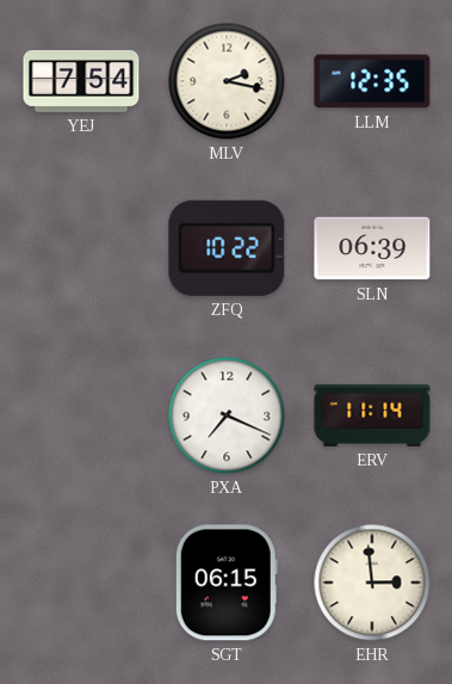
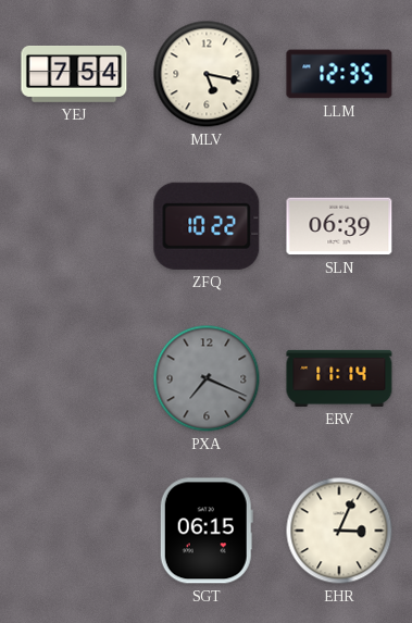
MLV: 2:17 -> 5:17 (207, 74)
PXA dial: white -> grey (207, 378)
EHR: 2:59 -> 3:04 (339, 531)
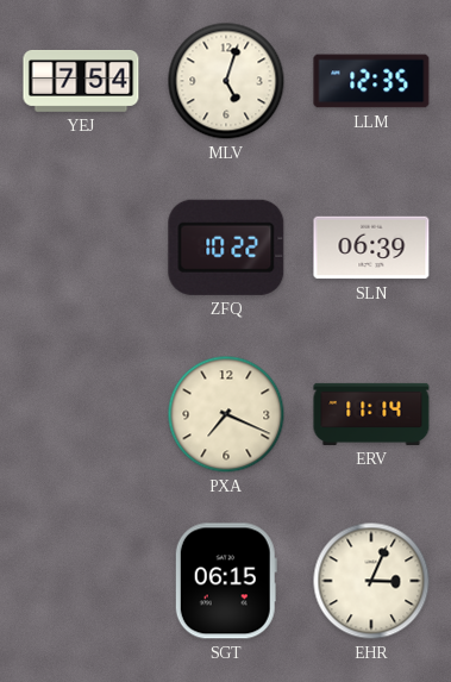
MLV: 5:17 -> 5:03 (226, 81)
PXA dial: grey -> cream (226, 414)
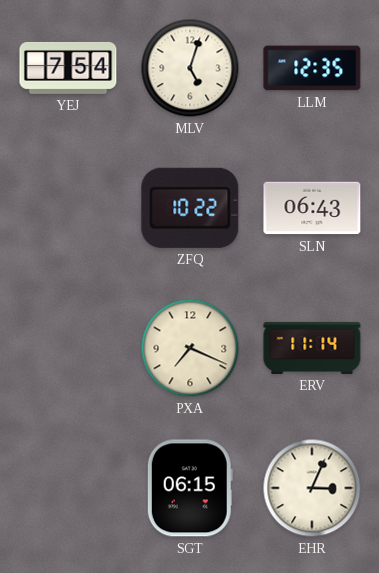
SLN: 06:39 -> 06:43 (312, 208)
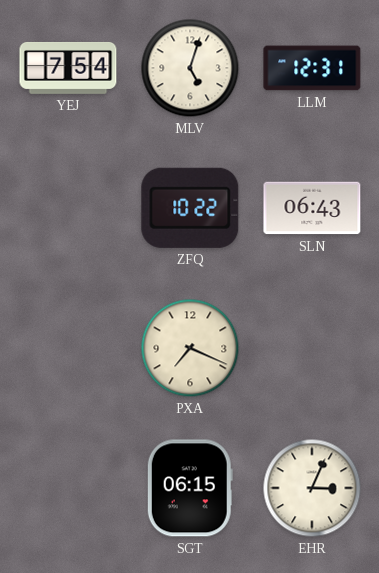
LLM: 12:35 -> 12:31 (312, 68)
ERV: 11:14 -> none (312, 348)
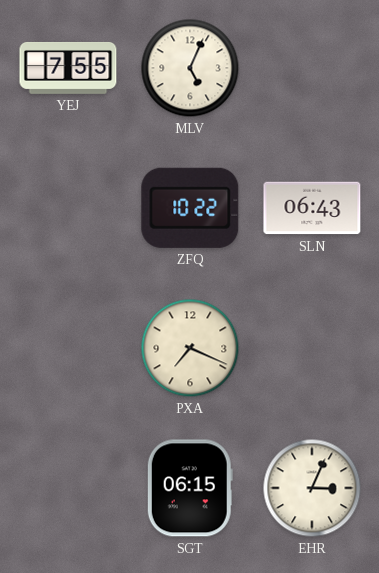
YEJ: 7:54 -> 7:55 (68, 68)
MLV: 5:03 -> 5:04 (190, 68)
LLM: 12:31 -> none (312, 68)
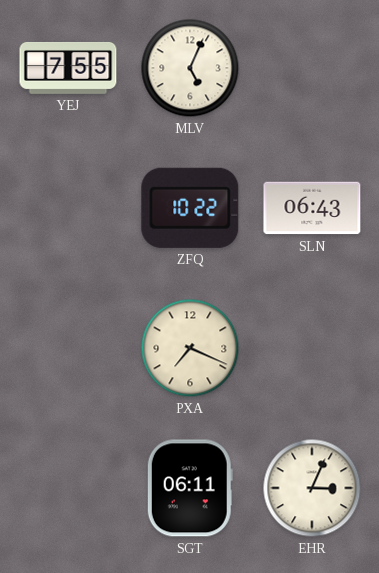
SGT: 06:15 -> 06:11 (190, 488)
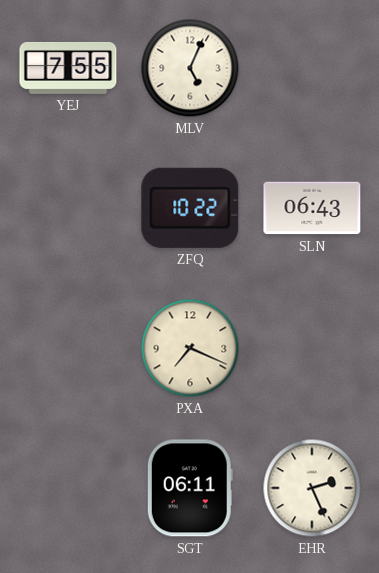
EHR: 3:04 -> 2:26 (312, 488)
